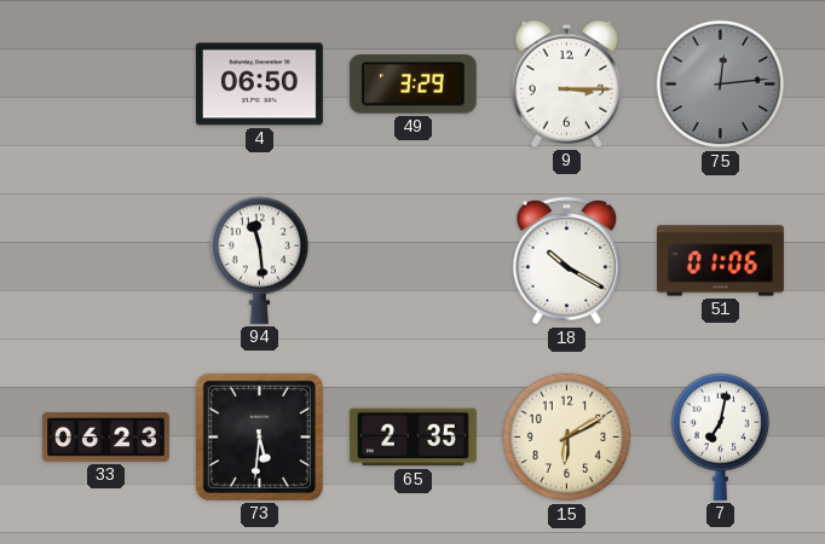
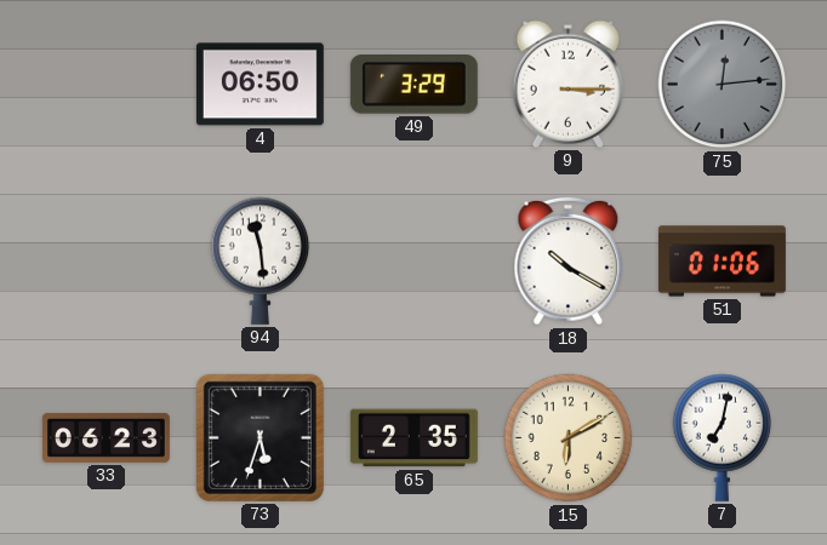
73: 5:31 -> 5:33 (259, 437)
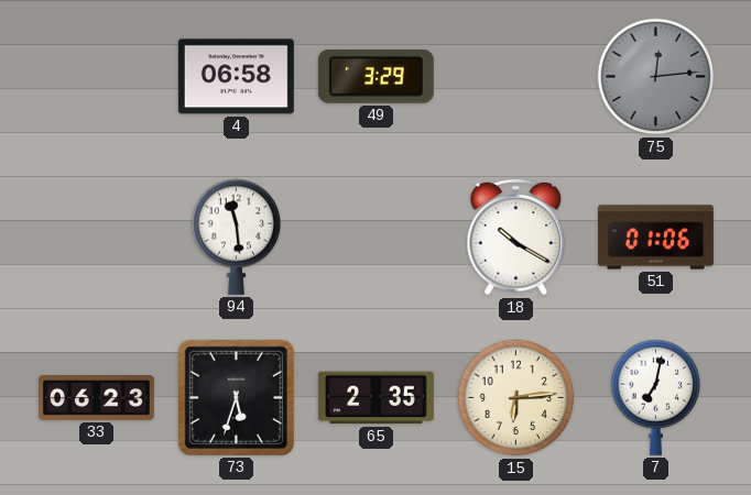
4: 06:50 -> 06:58 (236, 77)
9: 3:15 -> none (568, 84)
15: 6:10 -> 6:14 (516, 398)
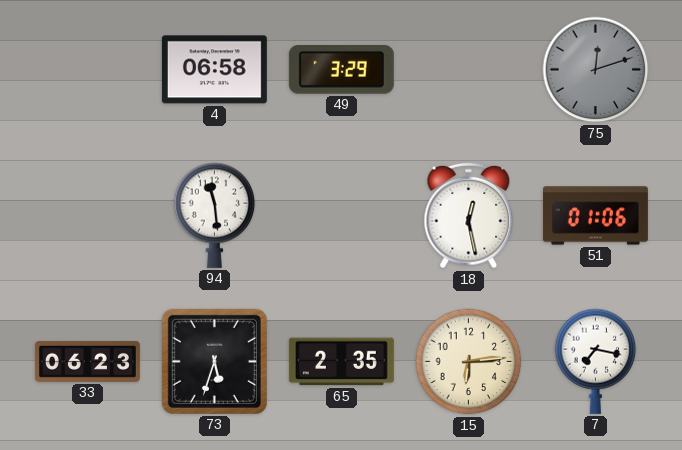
75: 12:14 -> 12:12 (596, 70)
18: 10:20 -> 12:28 (469, 216)
7: 7:02 -> 7:17 (596, 361)
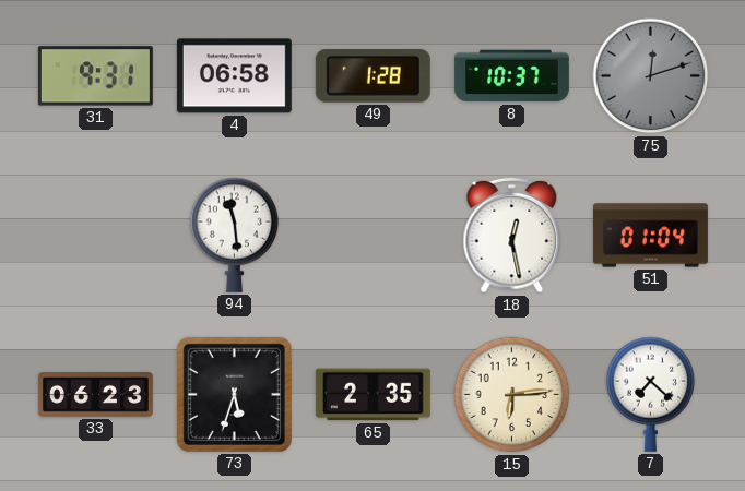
31: none -> 9:31 (95, 76)
49: 3:29 -> 1:28 (372, 76)
8: none -> 10:37 (511, 76)
51: 01:06 -> 01:04 (650, 236)
7: 7:17 -> 7:22 (651, 394)
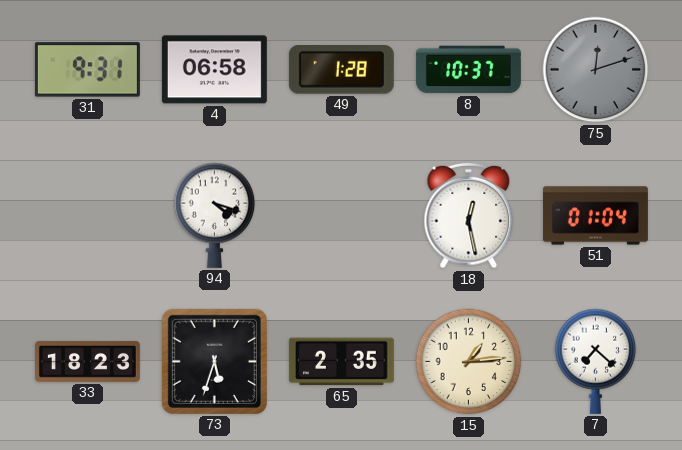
94: 11:29 -> 4:18 (215, 215)
33: 06:23 -> 18:23 (87, 361)
15: 6:14 -> 1:14 (469, 362)
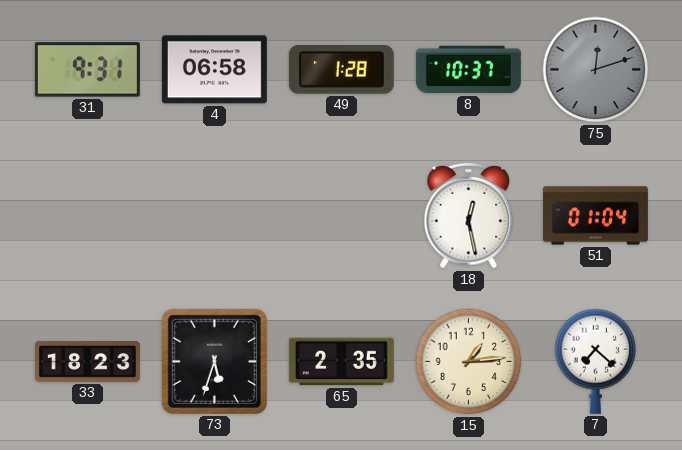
94: 4:18 -> none (215, 215)
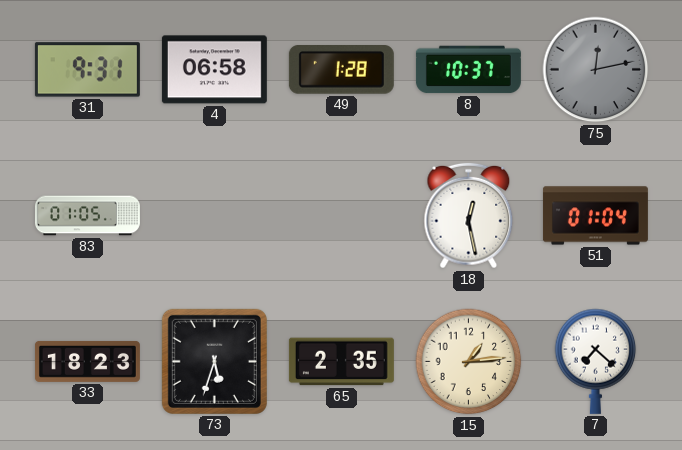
75: 12:12 -> 12:13 (596, 70)
83: none -> 01:05 (87, 216)
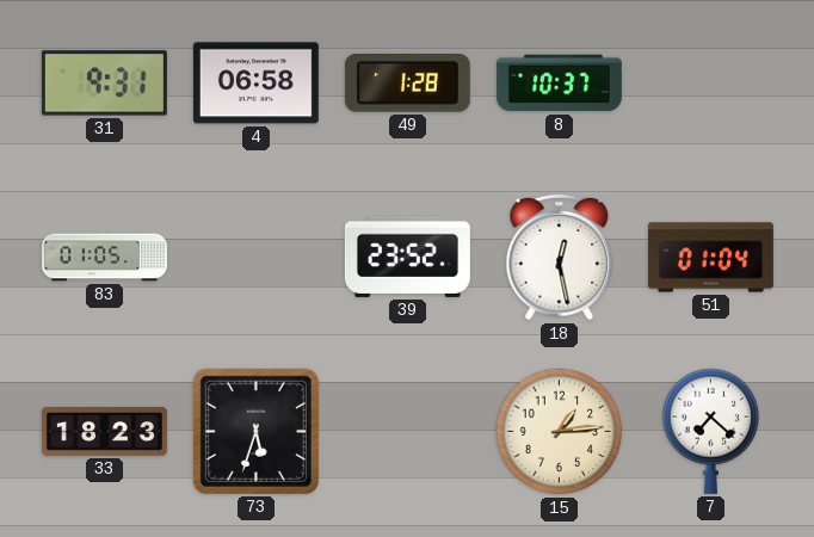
75: 12:13 -> none (596, 70)
39: none -> 23:52 (407, 257)
65: 2:35 -> none (341, 362)
